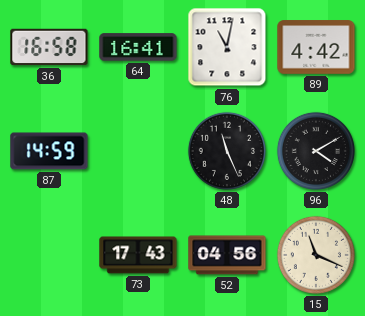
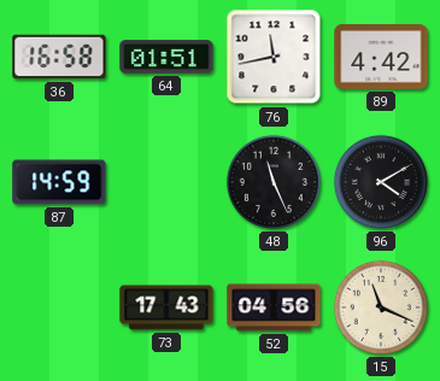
64: 16:41 -> 01:51 (166, 57)
76: 11:02 -> 11:43 (274, 57)
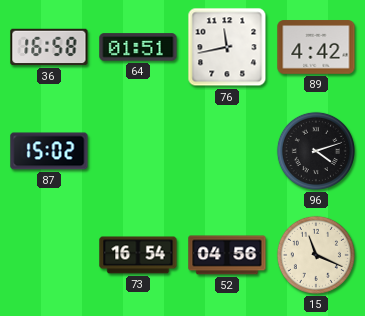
87: 14:59 -> 15:02 (49, 151)
48: 11:26 -> none (274, 182)
96: 4:10 -> 4:12 (316, 151)
73: 17:43 -> 16:54 (138, 255)
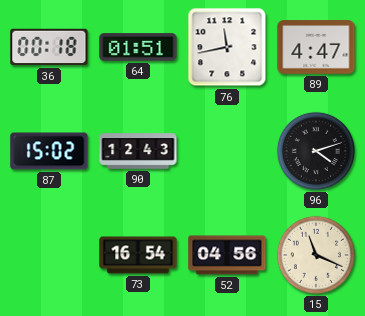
36: 16:58 -> 00:18 (49, 47)
89: 4:42 -> 4:47 (316, 47)
90: none -> 12:43 (138, 151)
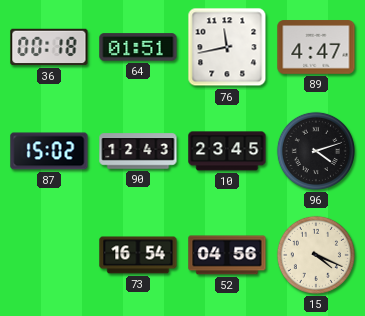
10: none -> 23:45 (227, 151)
15: 11:19 -> 4:19 (316, 255)
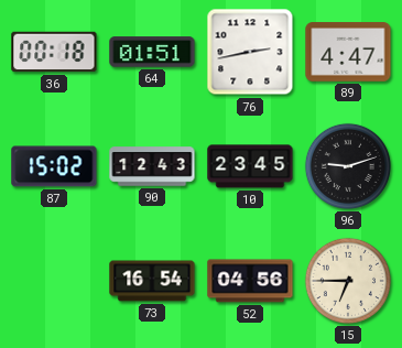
76: 11:43 -> 2:43 (250, 52)
96: 4:12 -> 9:12 (348, 166)
15: 4:19 -> 6:45 (348, 281)
